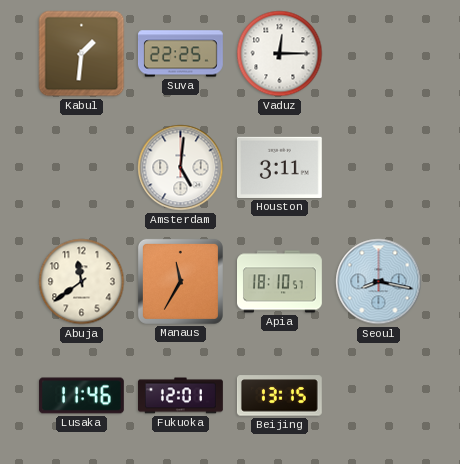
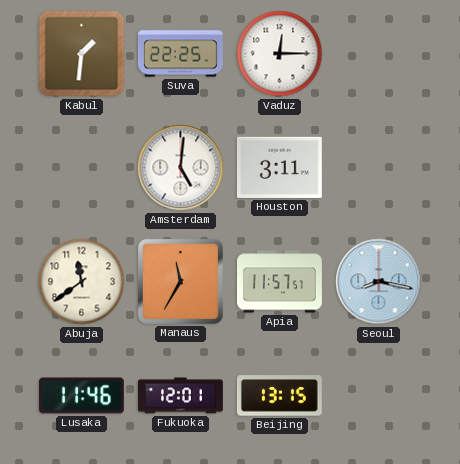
Apia: 18:10 -> 11:57 (280, 282)
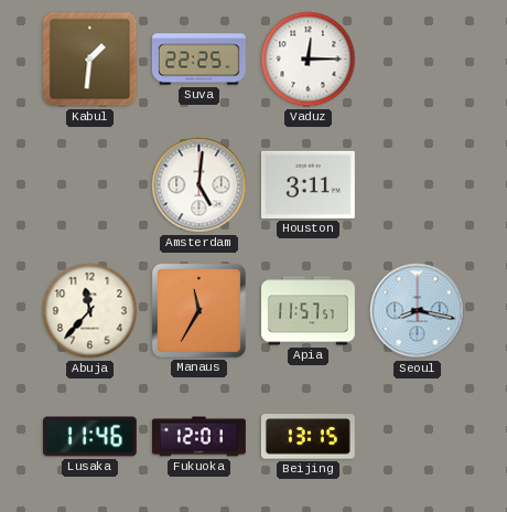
Abuja: 11:39 -> 11:37 (90, 311)
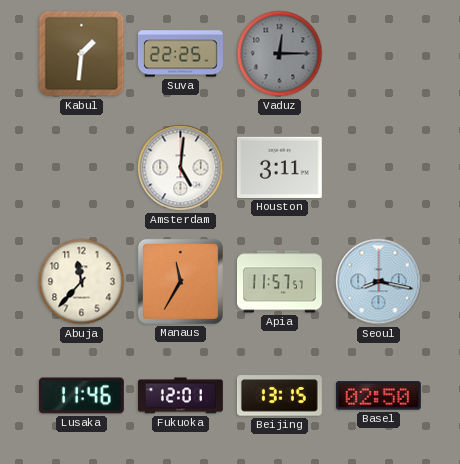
Vaduz dial: white -> grey (280, 54)
Basel: none -> 02:50 (378, 396)
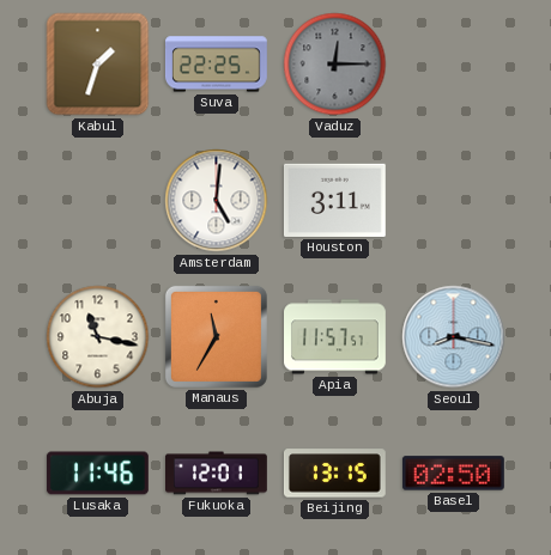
Kabul: 1:31 -> 1:33 (98, 65)
Abuja: 11:37 -> 11:17 (98, 337)
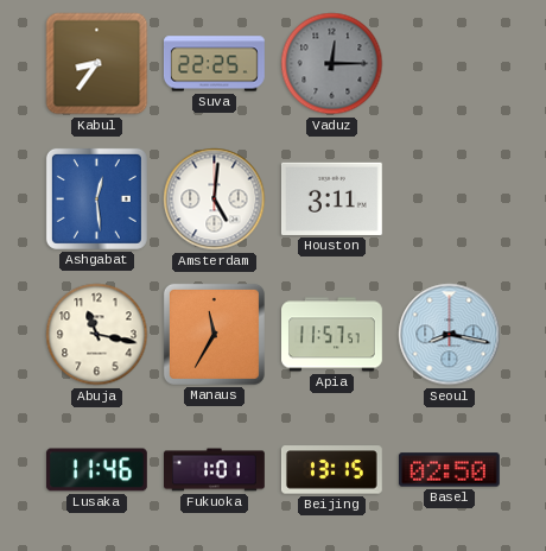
Kabul: 1:33 -> 8:36 (97, 64)
Ashgabat: none -> 12:29 (96, 198)
Fukuoka: 12:01 -> 1:01 (215, 470)
